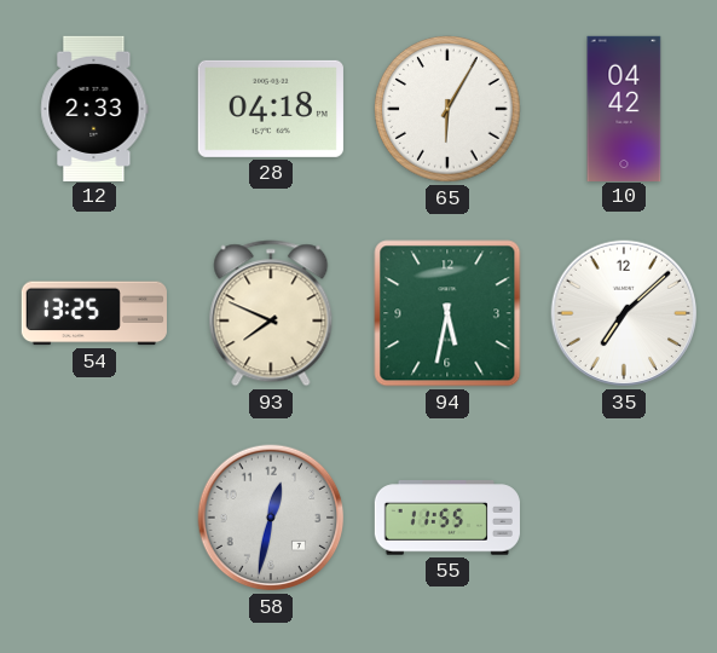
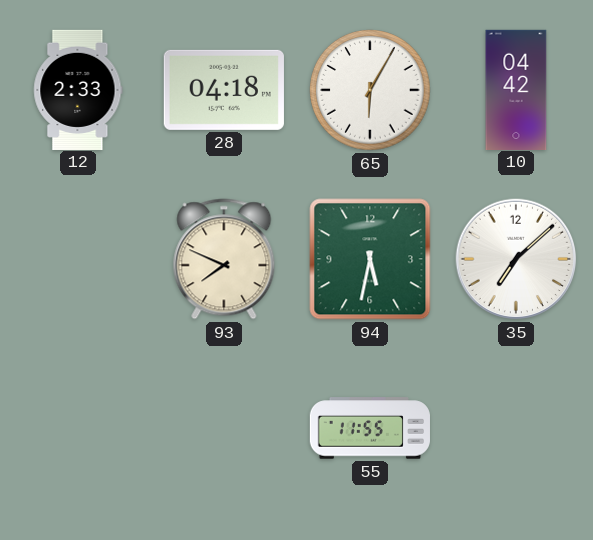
54: 13:25 -> none (94, 313)
58: 12:32 -> none (271, 518)
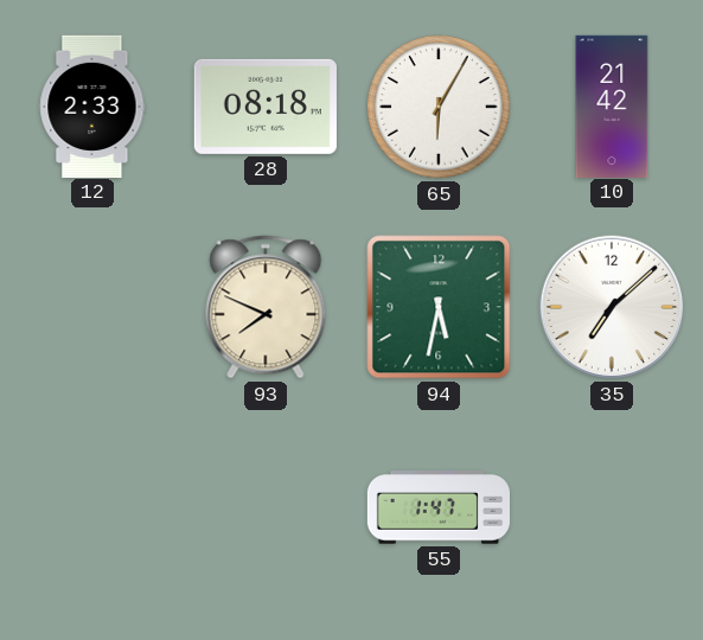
28: 04:18 -> 08:18 (266, 107)
10: 04:42 -> 21:42 (612, 105)
55: 11:55 -> 1:47 (439, 507)
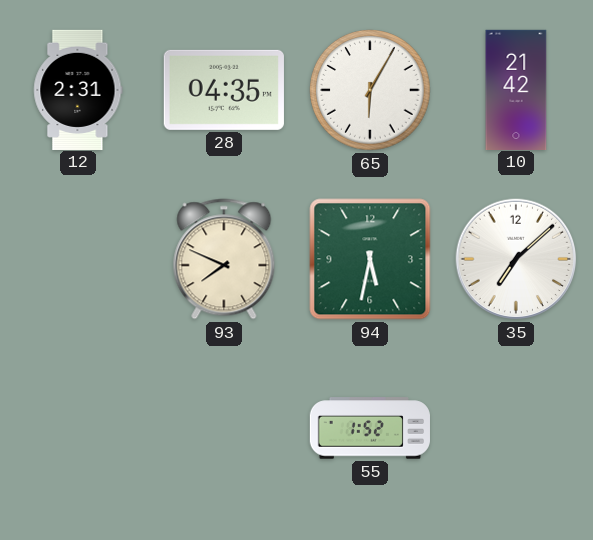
12: 2:33 -> 2:31 (78, 89)
28: 08:18 -> 04:35 (224, 90)
55: 1:47 -> 1:52 (370, 428)
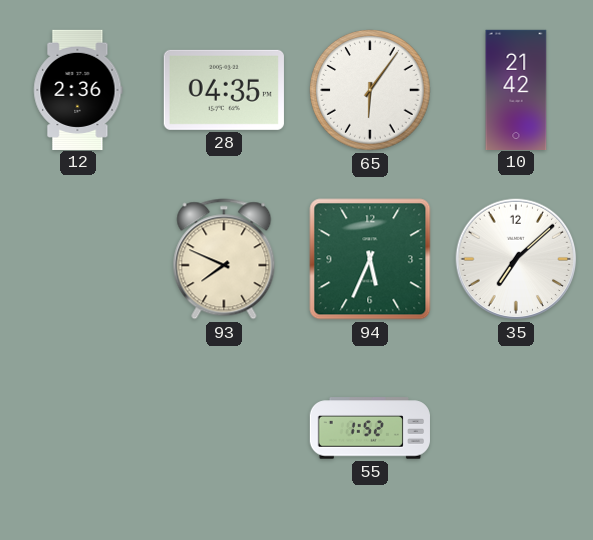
12: 2:31 -> 2:36 (78, 89)
65: 6:05 -> 6:06 (370, 90)
94: 5:32 -> 5:34 (370, 259)
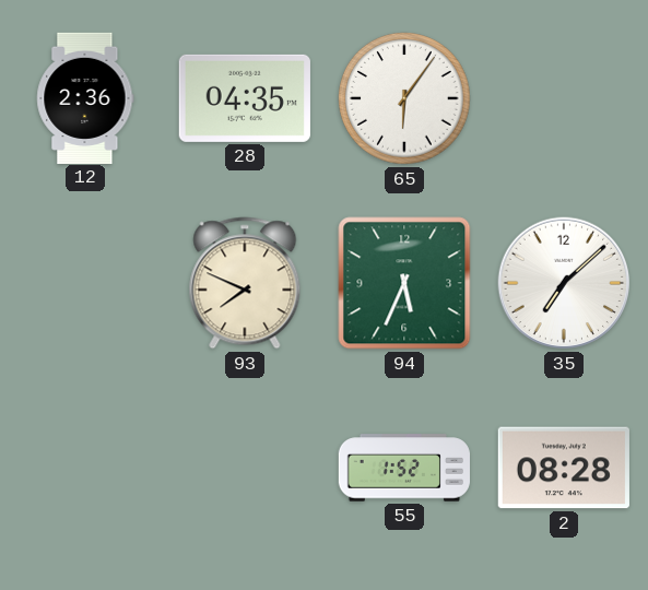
10: 21:42 -> none (516, 89)
2: none -> 08:28 (564, 468)
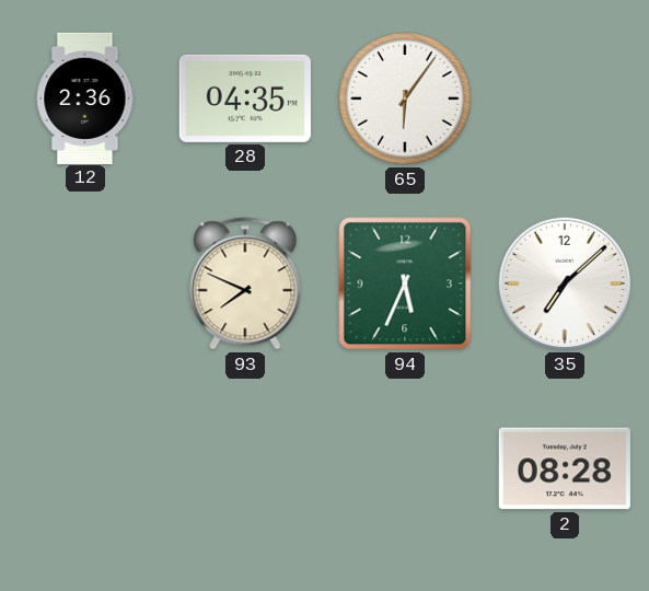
55: 1:52 -> none (404, 468)
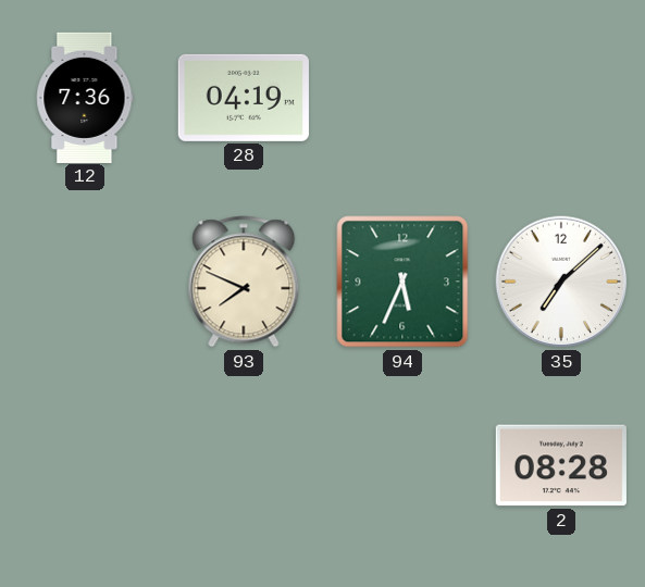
12: 2:36 -> 7:36 (85, 97)
28: 04:35 -> 04:19 (244, 98)
65: 6:06 -> none (405, 99)
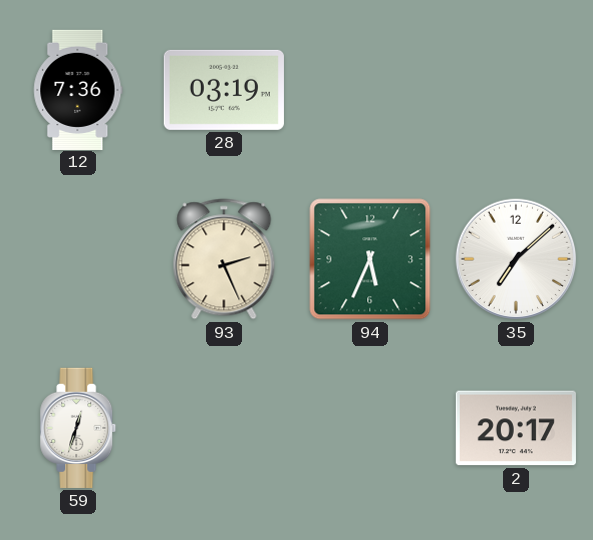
28: 04:19 -> 03:19 (224, 90)
93: 7:49 -> 2:26 (224, 259)
59: none -> 12:33 (78, 428)
2: 08:28 -> 20:17 (516, 428)
